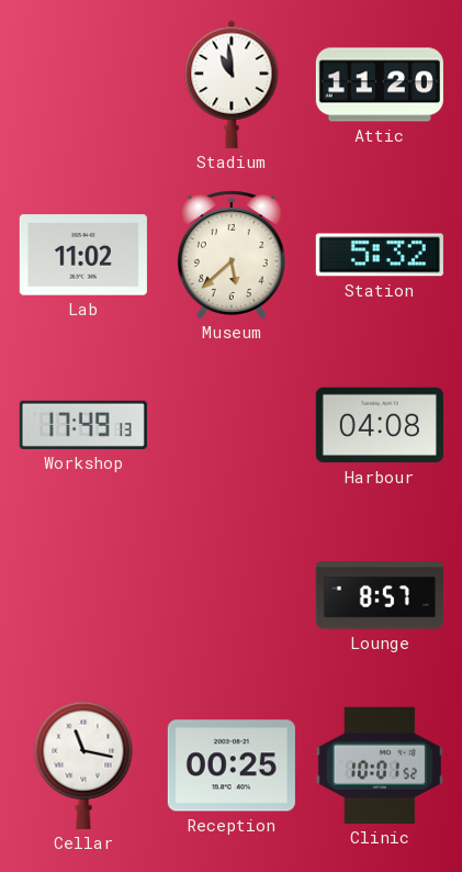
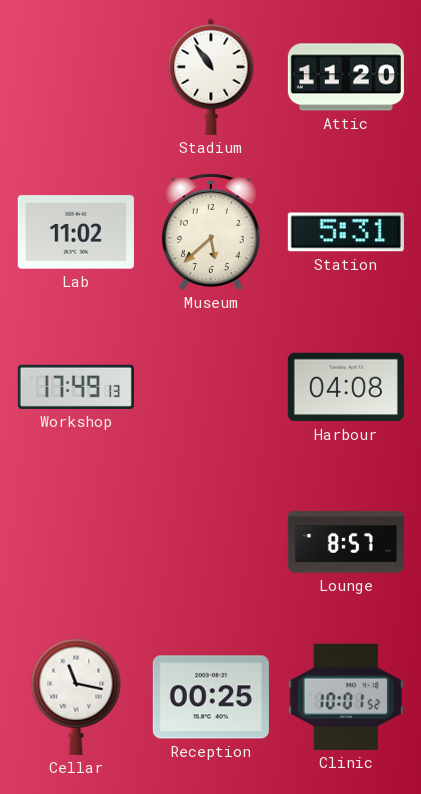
Stadium: 10:59 -> 10:54 (211, 77)
Station: 5:32 -> 5:31 (346, 232)
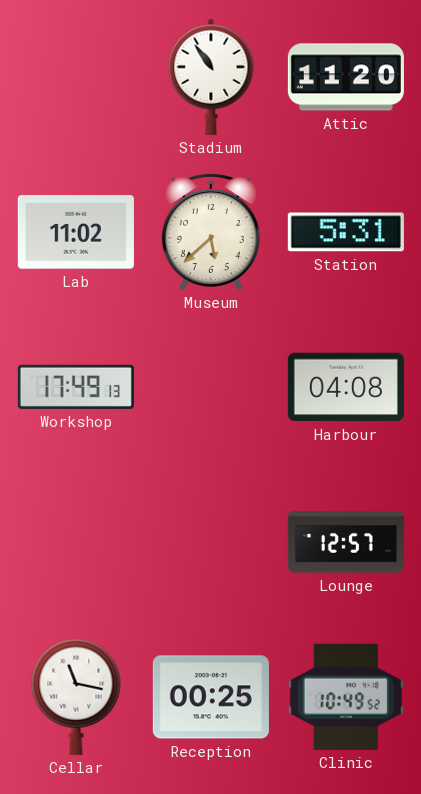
Lounge: 8:57 -> 12:57 (346, 542)
Clinic: 10:01 -> 10:49 (346, 697)
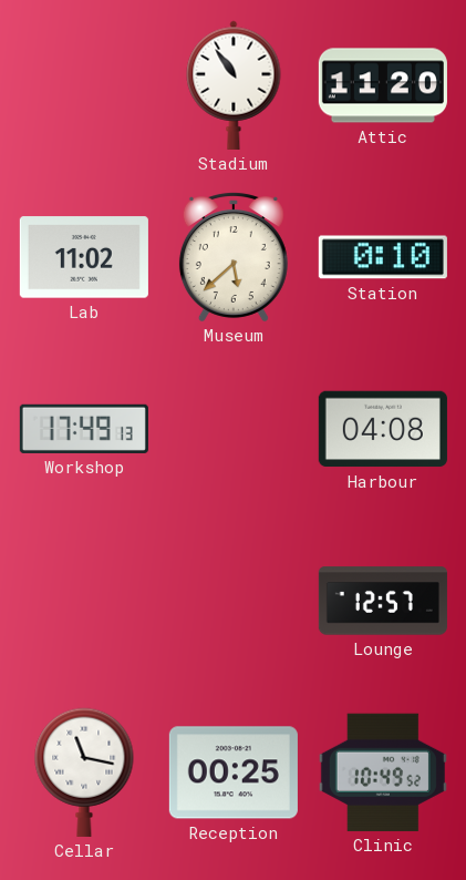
Station: 5:31 -> 0:10 (383, 257)
